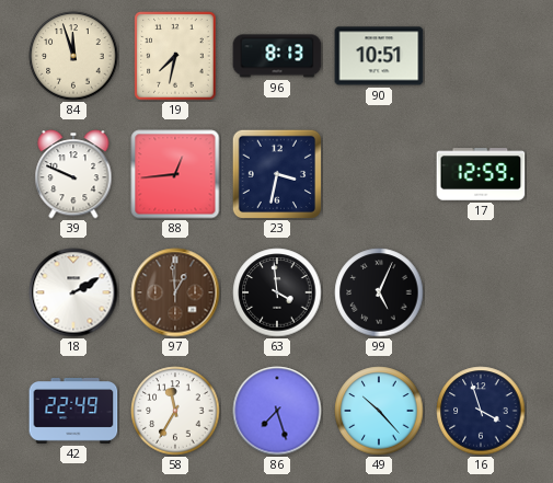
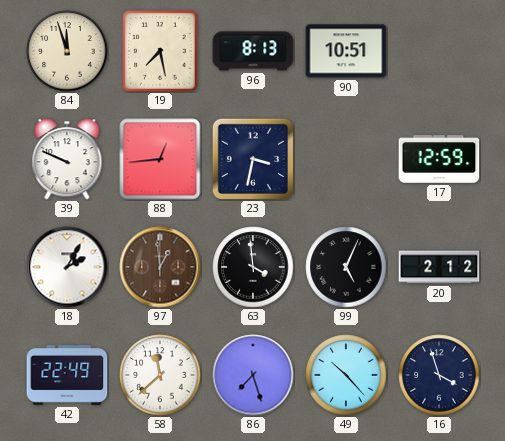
19: 7:32 -> 7:28 (160, 51)
18: 2:10 -> 2:05 (67, 267)
20: none -> 2:12 (439, 267)
58: 11:35 -> 11:38 (160, 375)
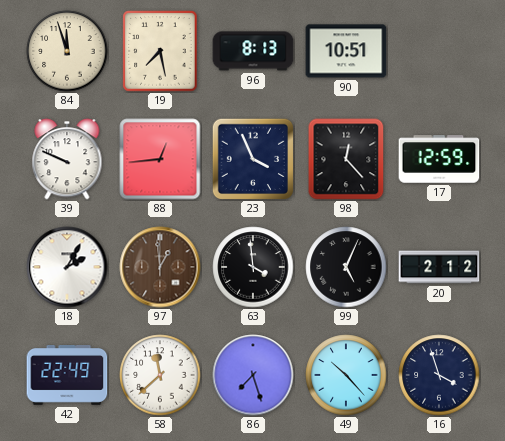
23: 3:32 -> 3:56 (252, 158)
98: none -> 12:23 (346, 159)
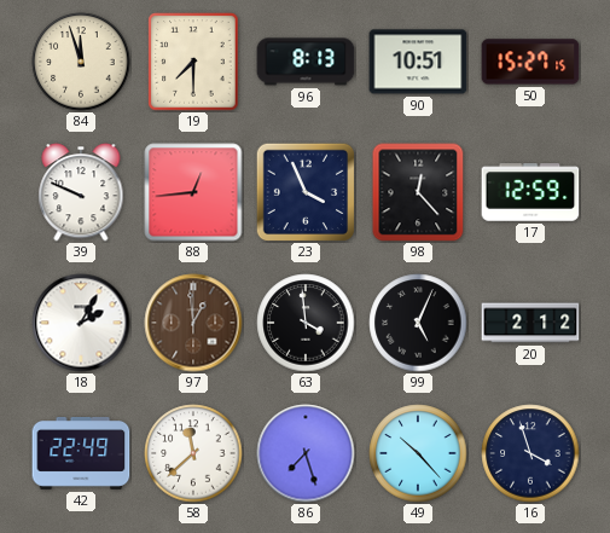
19: 7:28 -> 7:30 (193, 62)
50: none -> 15:27 (530, 62)
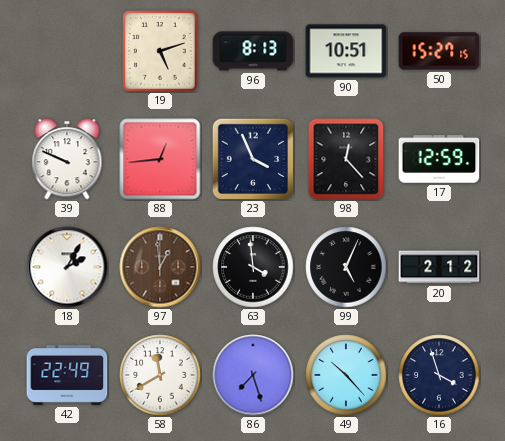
84: 11:57 -> none (81, 62)
19: 7:30 -> 5:12 (160, 51)
58: 11:38 -> 11:40 (160, 375)
